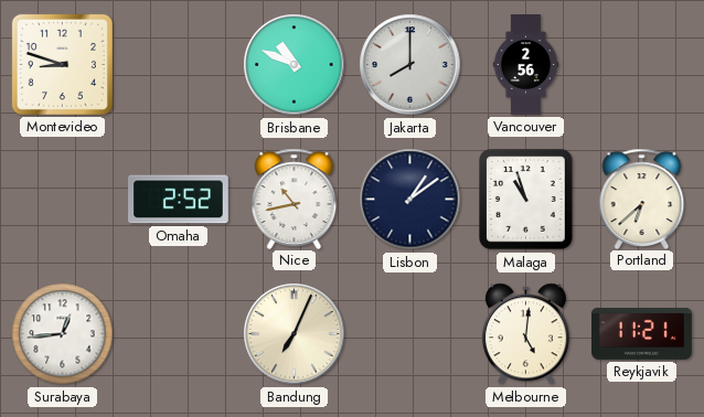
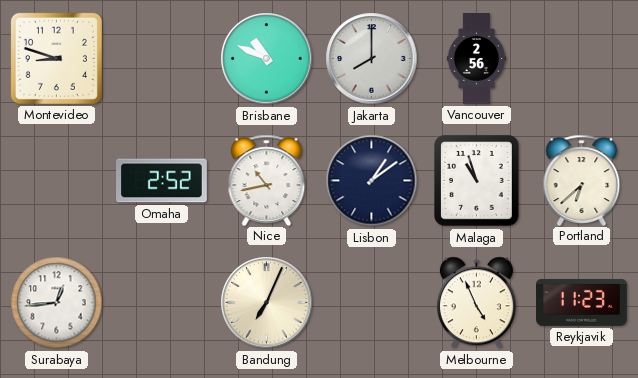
Melbourne: 5:01 -> 4:56 (476, 303)
Reykjavik: 11:21 -> 11:23 (582, 302)
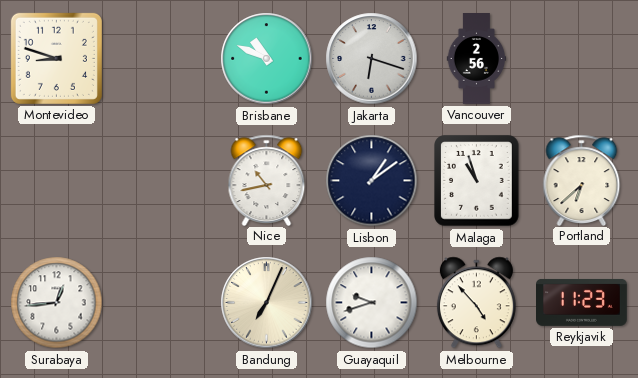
Jakarta: 8:00 -> 6:18 (372, 59)
Omaha: 2:52 -> none (162, 181)
Guayaquil: none -> 9:42 (372, 303)
Melbourne: 4:56 -> 4:53 (476, 303)
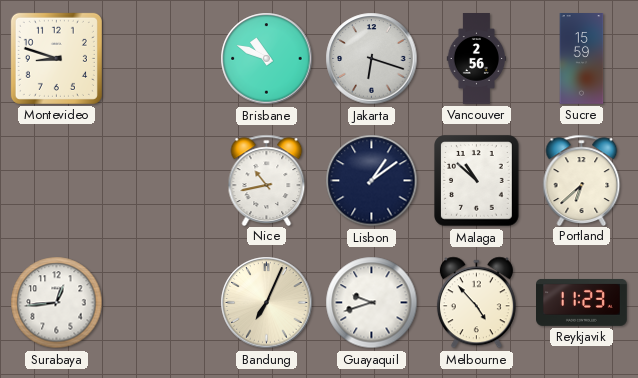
Sucre: none -> 15:59 (582, 59)
Malaga: 10:57 -> 10:52 (477, 181)
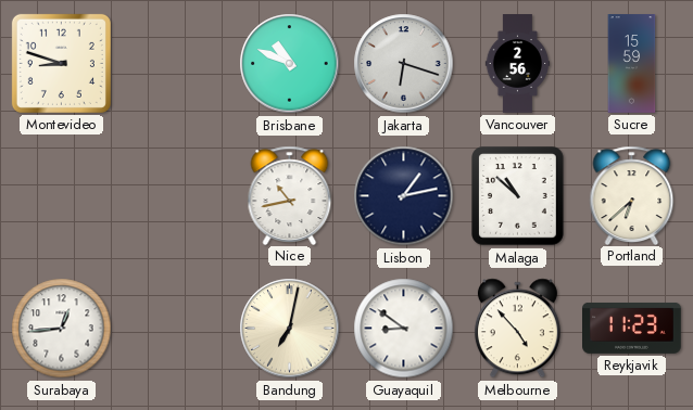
Lisbon: 1:09 -> 1:13 (404, 196)
Bandung: 7:04 -> 7:02 (290, 329)
Guayaquil: 9:42 -> 8:51 (404, 329)
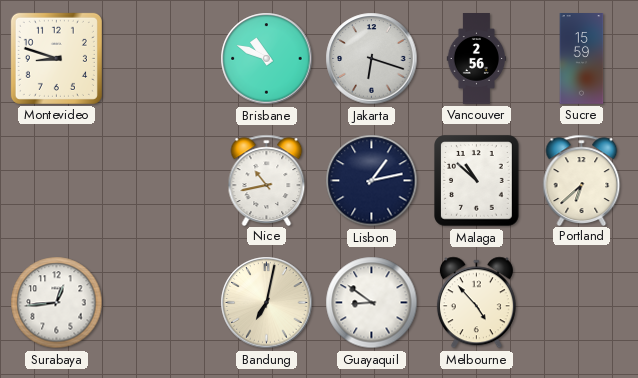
Reykjavik: 11:23 -> none (632, 328)
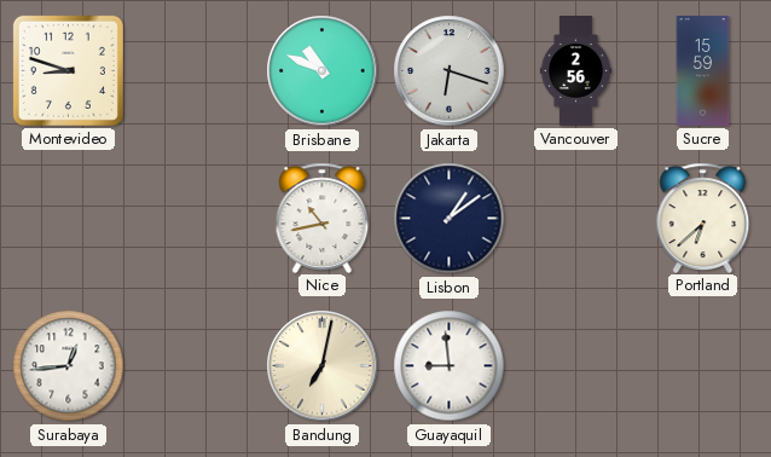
Lisbon: 1:13 -> 1:09 (450, 219)
Malaga: 10:52 -> none (477, 181)
Guayaquil: 8:51 -> 8:59 (450, 366)
Melbourne: 4:53 -> none (476, 303)
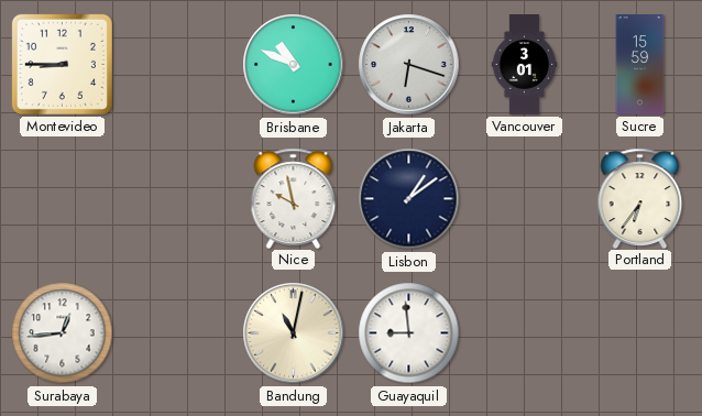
Montevideo: 8:48 -> 8:45 (62, 64)
Vancouver: 2:56 -> 3:01 (525, 65)
Nice: 10:43 -> 9:58 (294, 198)
Portland: 6:38 -> 6:36 (640, 198)
Bandung: 7:02 -> 11:02 (294, 333)
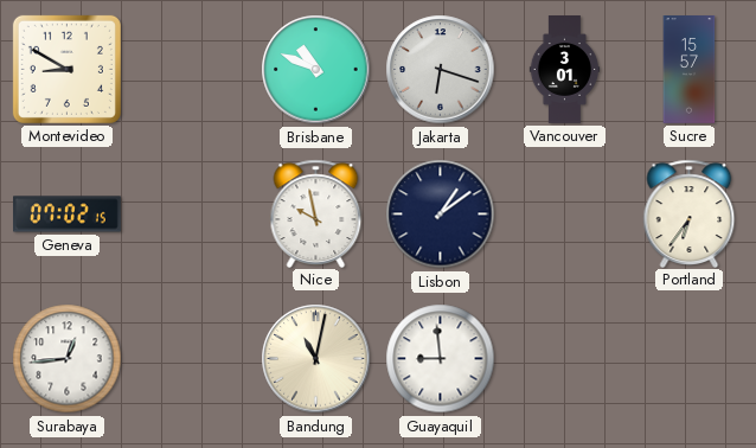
Montevideo: 8:45 -> 8:50 (66, 69)
Sucre: 15:59 -> 15:57 (690, 70)
Geneva: none -> 07:02 (68, 215)
